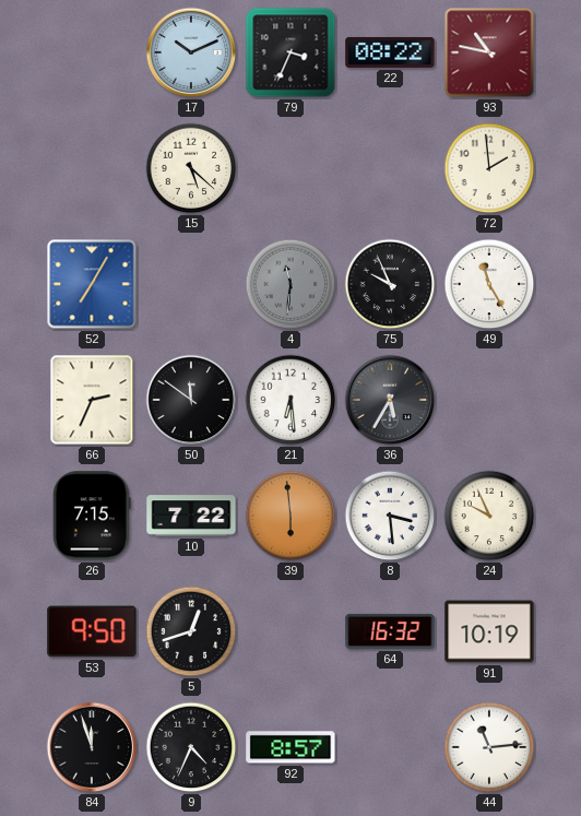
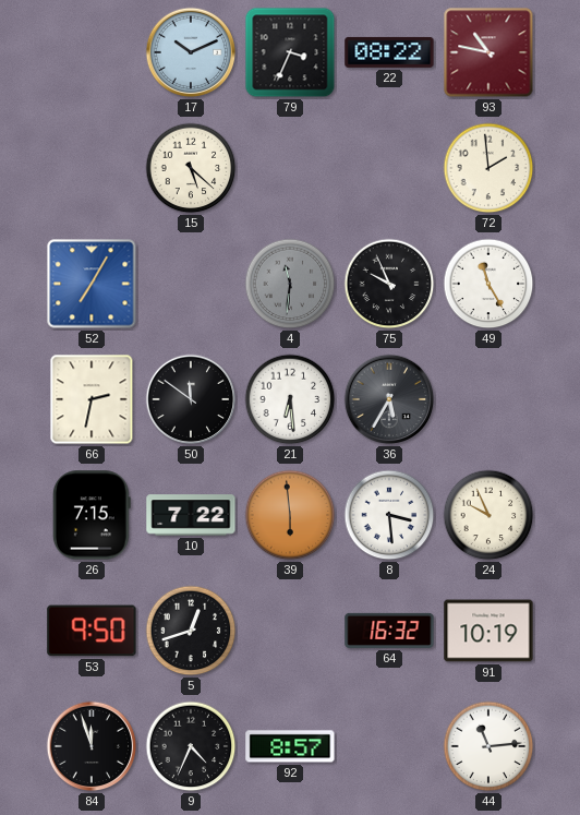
66: 2:34 -> 2:32 (92, 399)
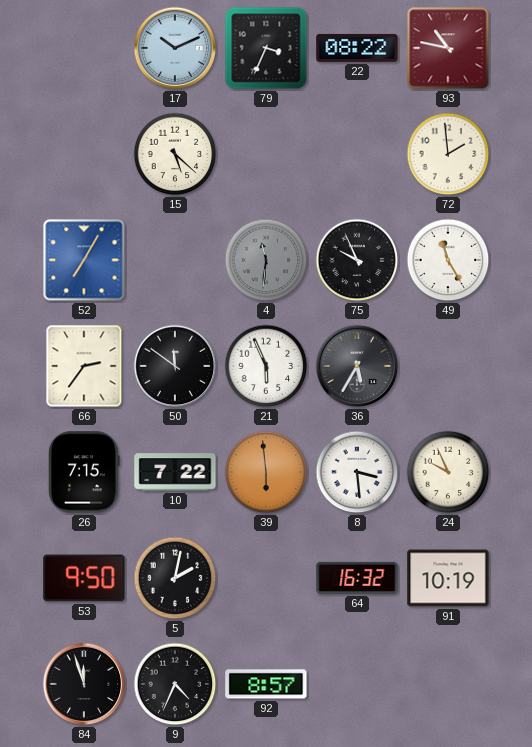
66: 2:32 -> 2:36 (84, 366)
21: 6:29 -> 5:56 (266, 366)
5: 12:42 -> 2:02 (175, 578)
44: 11:14 -> none (488, 746)
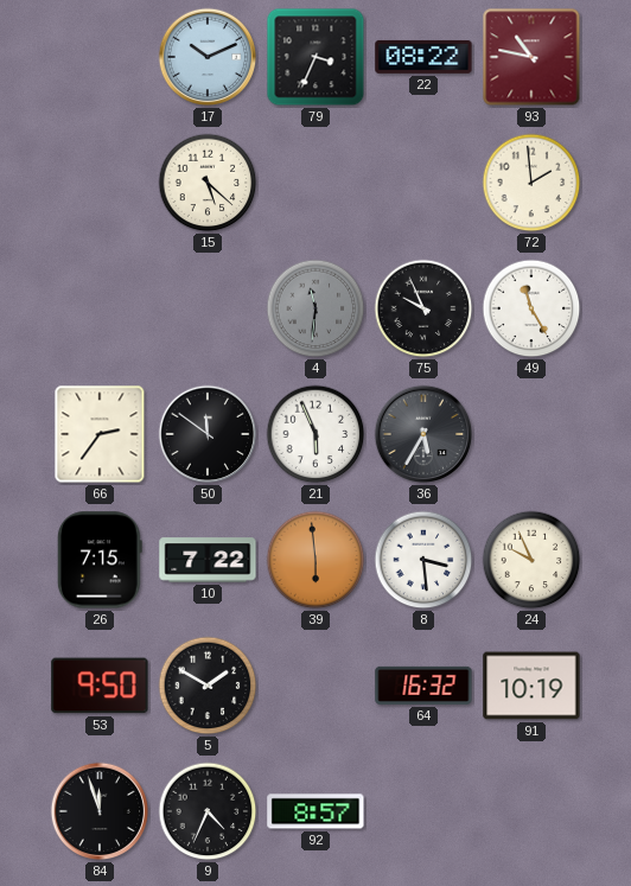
52: 7:05 -> none (84, 260)
5: 2:02 -> 1:50 (208, 686)
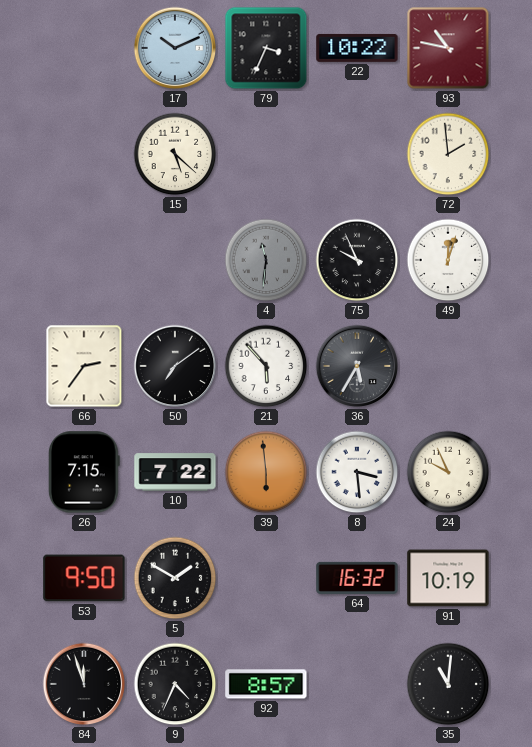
22: 08:22 -> 10:22 (357, 48)
49: 11:25 -> 12:03 (448, 260)
50: 11:51 -> 7:09 (175, 366)
21: 5:56 -> 5:53 (266, 366)
35: none -> 11:01 (448, 684)
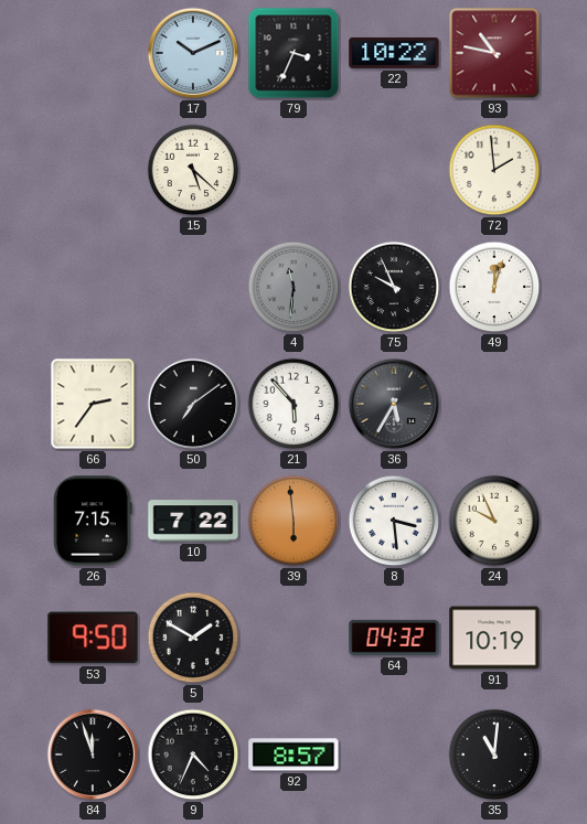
64: 16:32 -> 04:32 (394, 638)
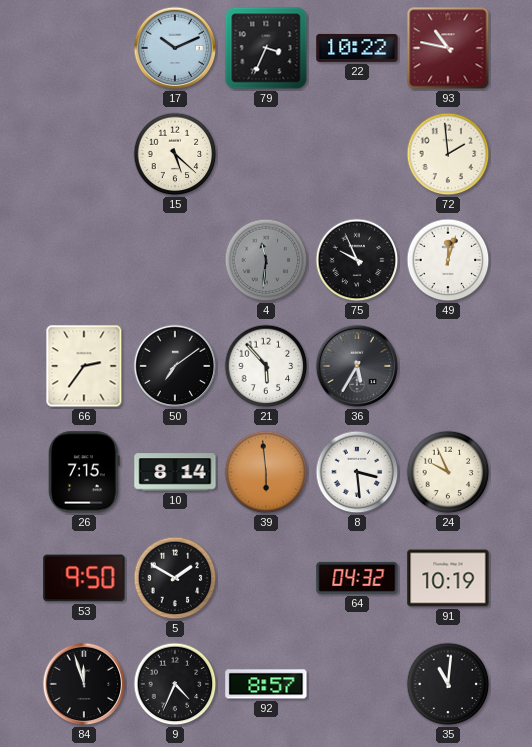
10: 7:22 -> 8:14 (175, 472)
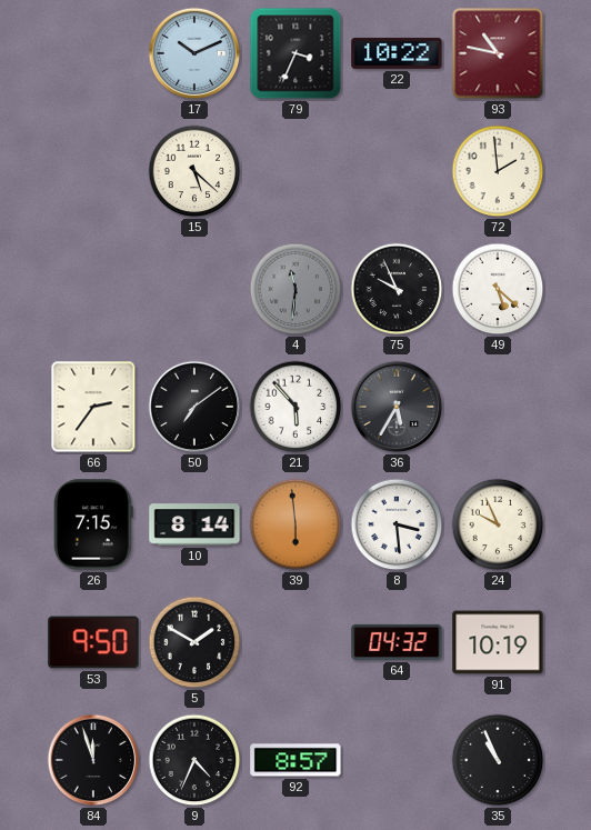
49: 12:03 -> 5:22 (498, 289)
35: 11:01 -> 10:56 (498, 760)
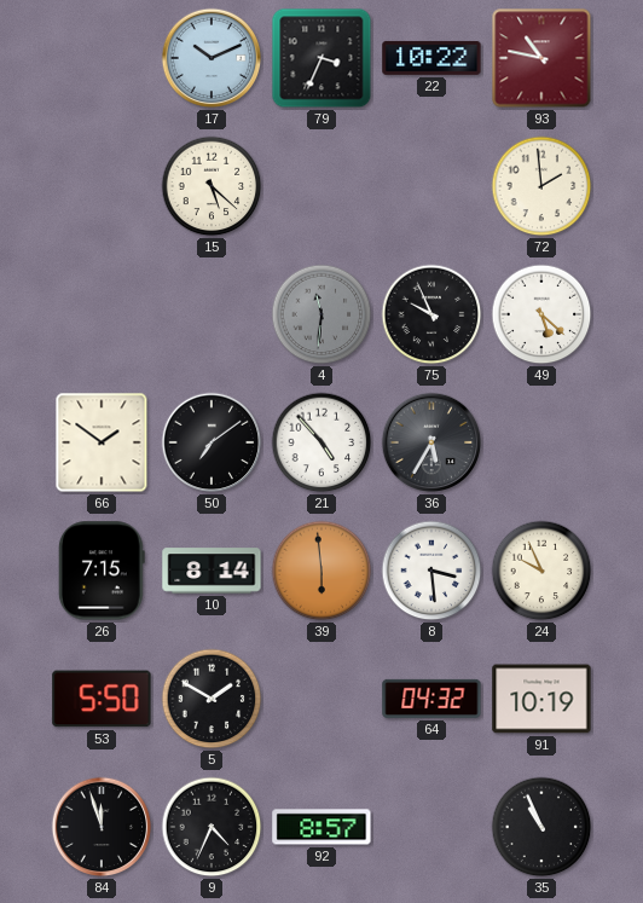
66: 2:36 -> 1:51 (102, 442)
21: 5:53 -> 4:53 (321, 442)
53: 9:50 -> 5:50 (102, 699)
